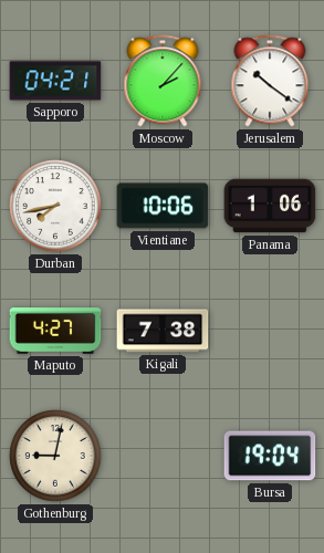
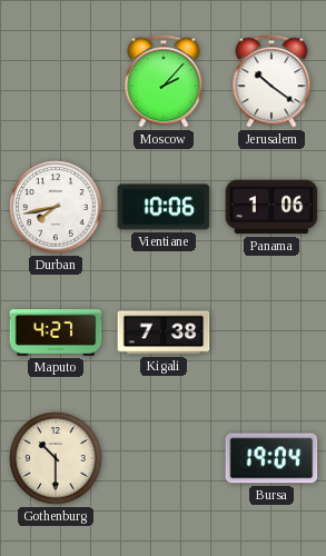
Sapporo: 04:21 -> none (55, 81)
Gothenburg: 9:02 -> 10:30 (56, 458)
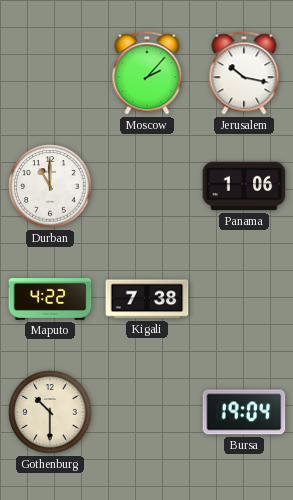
Jerusalem: 10:21 -> 10:17 (244, 73)
Durban: 7:43 -> 11:00 (50, 186)
Vientiane: 10:06 -> none (164, 207)
Maputo: 4:27 -> 4:22 (50, 300)
